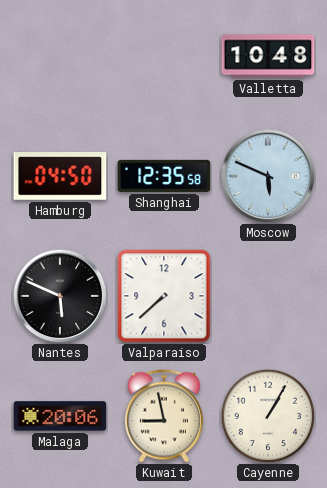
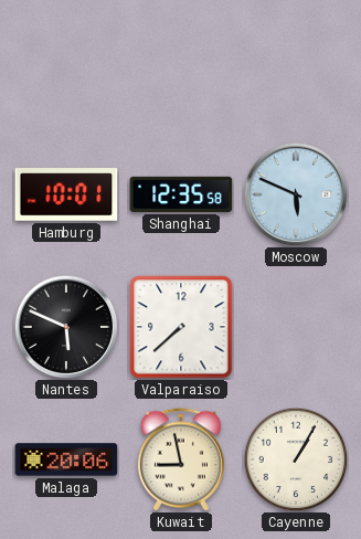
Valletta: 10:48 -> none (268, 56)
Hamburg: 04:50 -> 10:01 (66, 194)
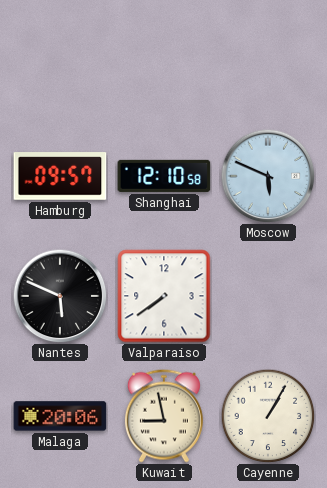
Hamburg: 10:01 -> 09:57 (60, 176)
Shanghai: 12:35 -> 12:10 (164, 176)
Valparaiso: 7:38 -> 7:39 (164, 296)
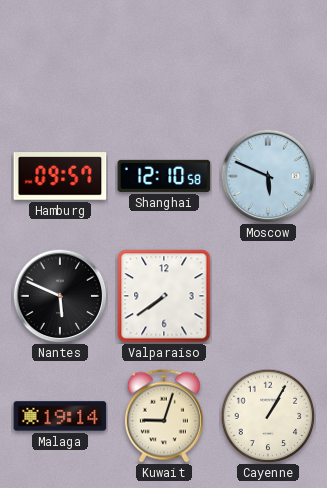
Malaga: 20:06 -> 19:14 (60, 416)
Kuwait: 8:58 -> 9:03 (164, 416)
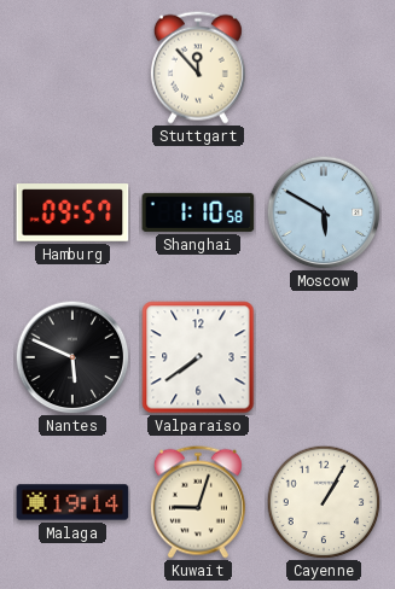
Stuttgart: none -> 11:53 (198, 68)
Shanghai: 12:10 -> 1:10 (198, 212)
Moscow: 5:49 -> 5:50 (324, 212)
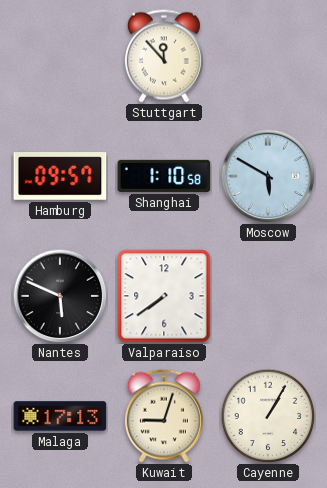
Malaga: 19:14 -> 17:13 (60, 416)
